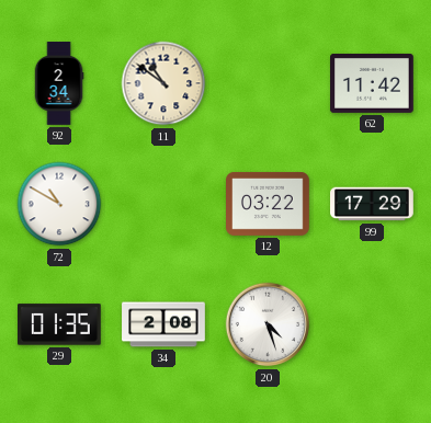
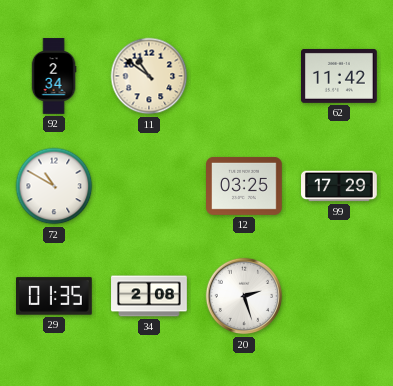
12: 03:22 -> 03:25 (245, 186)
20: 4:27 -> 2:27 (244, 296)
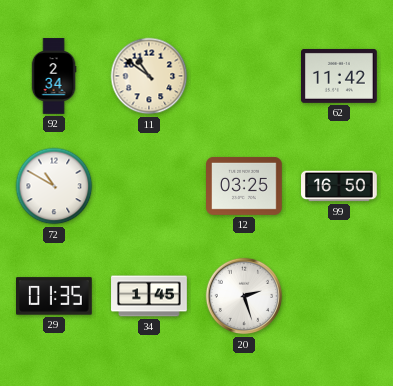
99: 17:29 -> 16:50 (340, 186)
34: 2:08 -> 1:45 (149, 296)
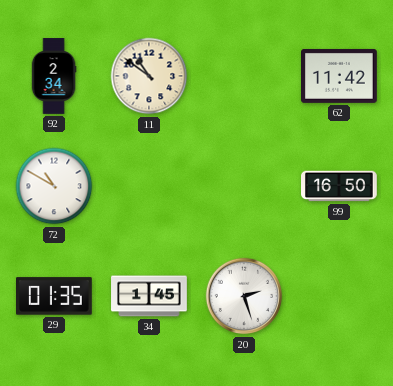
12: 03:25 -> none (245, 186)
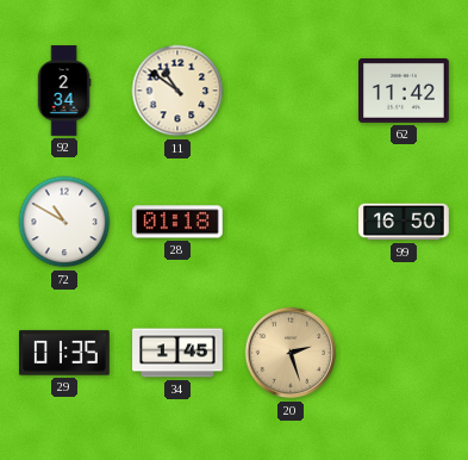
28: none -> 01:18 (179, 222)
20 dial: white -> champagne (291, 353)
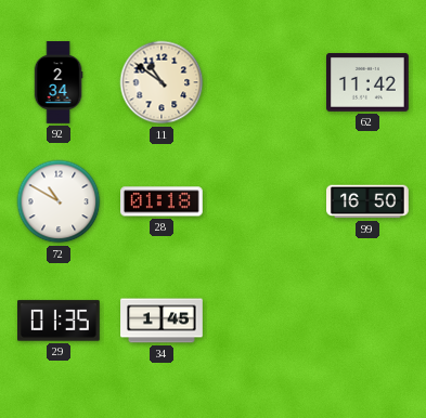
20: 2:27 -> none (291, 353)
